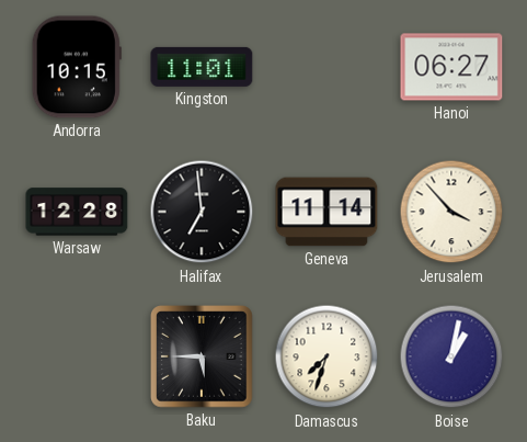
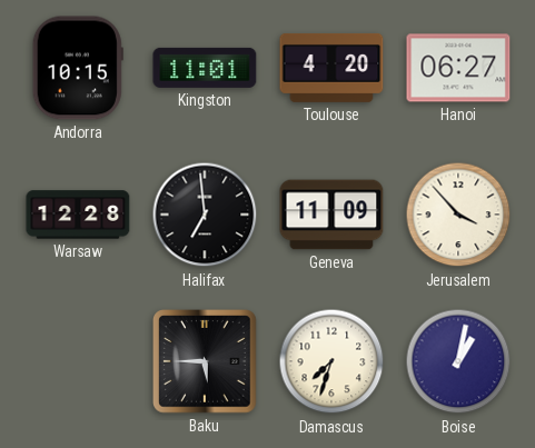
Toulouse: none -> 4:20 (331, 68)
Geneva: 11:14 -> 11:09 (331, 215)
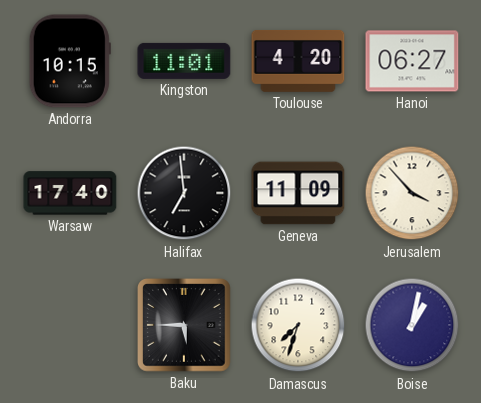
Warsaw: 12:28 -> 17:40 (70, 193)
